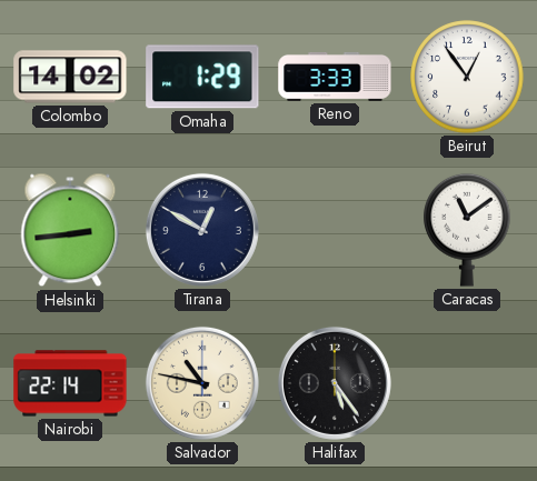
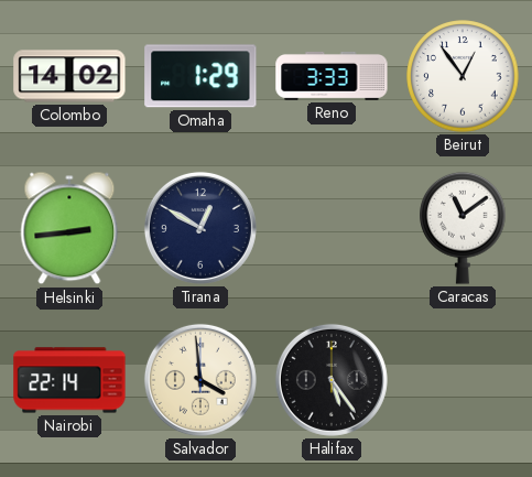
Salvador: 10:47 -> 3:59 (200, 380)
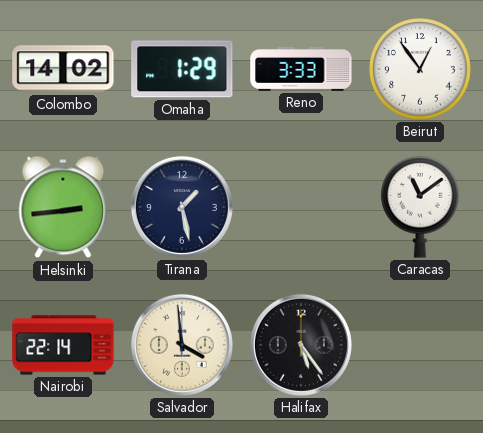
Tirana: 12:50 -> 1:28 (182, 207)
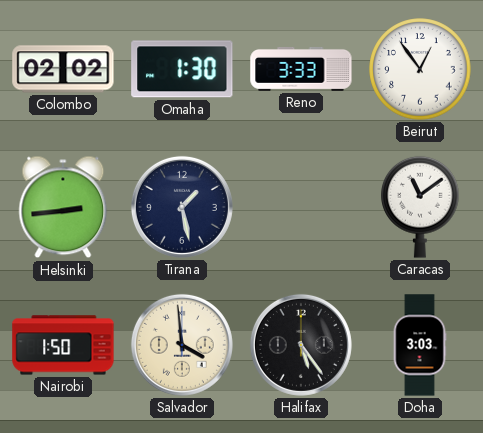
Colombo: 14:02 -> 02:02 (63, 69)
Omaha: 1:29 -> 1:30 (182, 69)
Nairobi: 22:14 -> 1:50 (63, 345)
Doha: none -> 3:03 (420, 345)
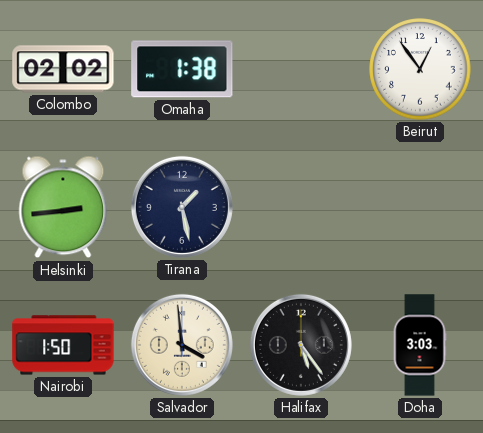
Omaha: 1:30 -> 1:38 (182, 69)
Reno: 3:33 -> none (301, 69)
Caracas: 11:09 -> none (420, 207)
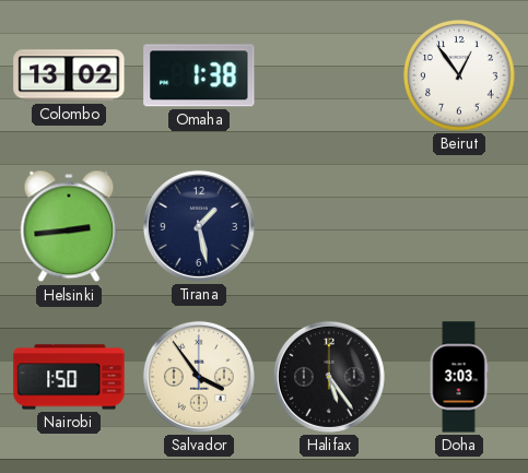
Colombo: 02:02 -> 13:02 (69, 75)
Salvador: 3:59 -> 3:54 (199, 377)
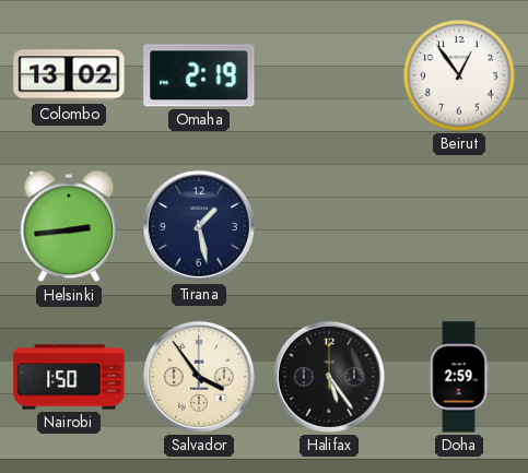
Omaha: 1:38 -> 2:19 (199, 75)
Doha: 3:03 -> 2:59 (459, 377)
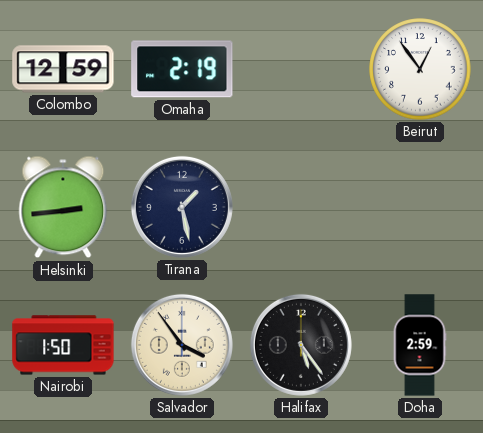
Colombo: 13:02 -> 12:59 (63, 69)
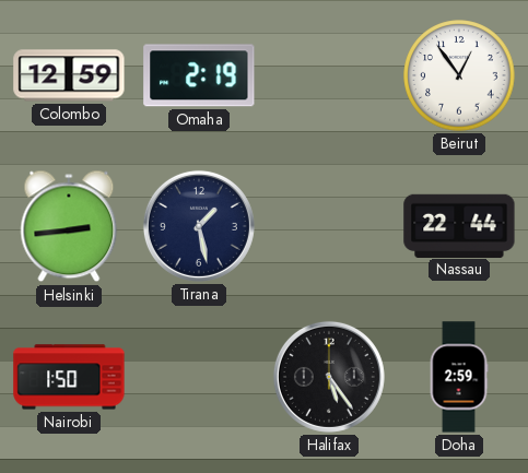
Nassau: none -> 22:44 (459, 225)
Salvador: 3:54 -> none (182, 345)
